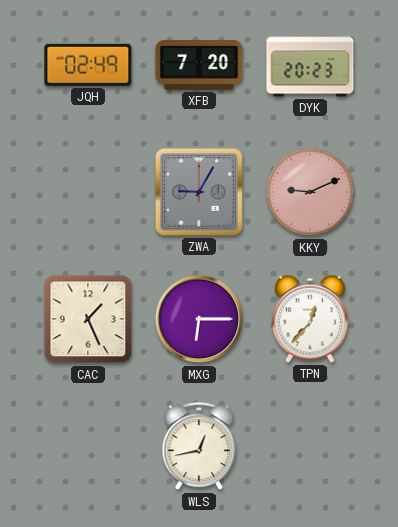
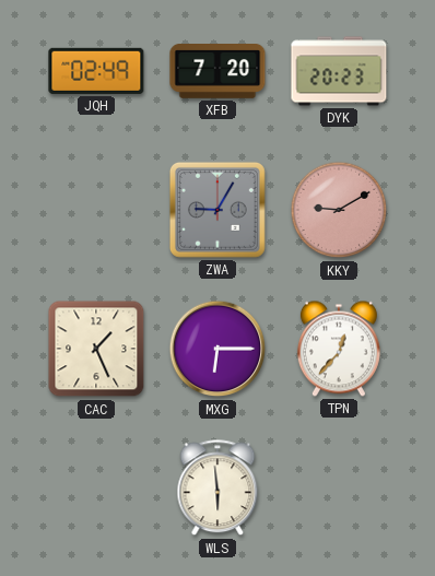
KKY: 9:11 -> 9:10 (339, 210)
WLS: 12:43 -> 5:59 (217, 489)
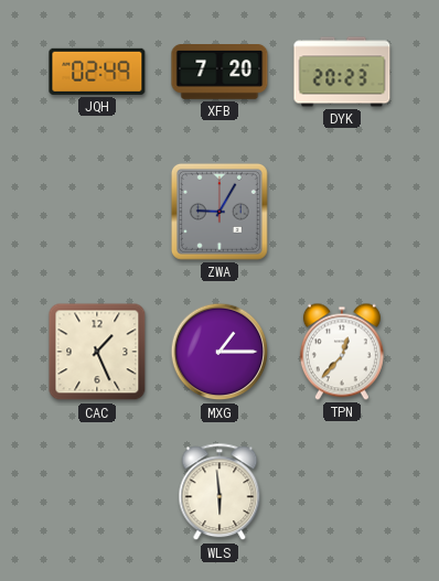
KKY: 9:10 -> none (339, 210)
MXG: 6:15 -> 1:15 (219, 352)
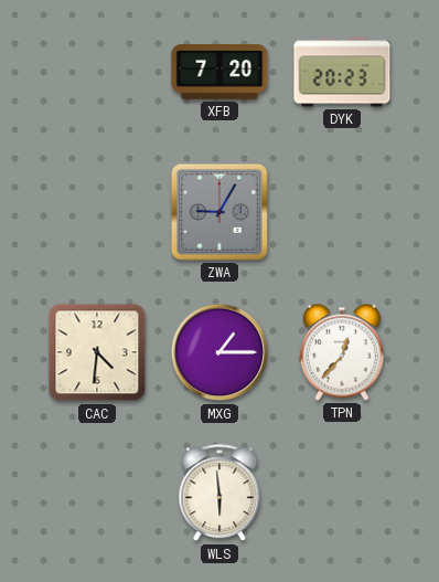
JQH: 02:49 -> none (97, 72)
CAC: 1:26 -> 4:31 (97, 352)
